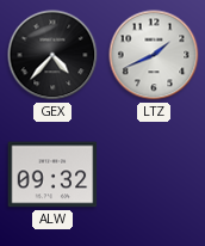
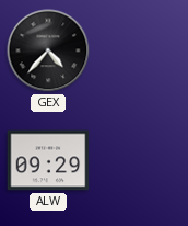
LTZ: 1:41 -> none (154, 55)
ALW: 09:32 -> 09:29 (48, 160)
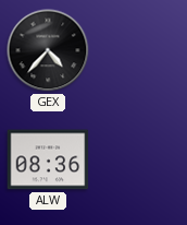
ALW: 09:29 -> 08:36 (48, 159)
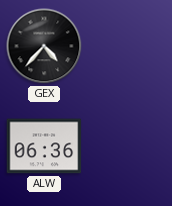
ALW: 08:36 -> 06:36 (44, 146)
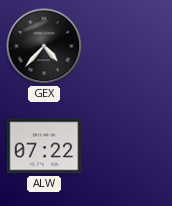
ALW: 06:36 -> 07:22 (44, 146)
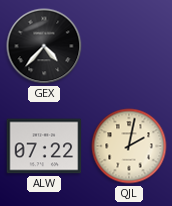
QJL: none -> 2:02 (129, 146)
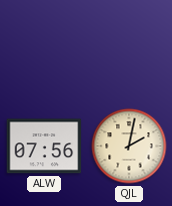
GEX: 4:37 -> none (44, 46)
ALW: 07:22 -> 07:56 (44, 146)
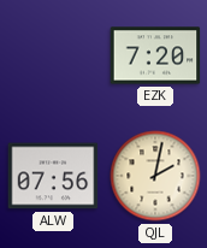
EZK: none -> 7:20 (155, 55)
